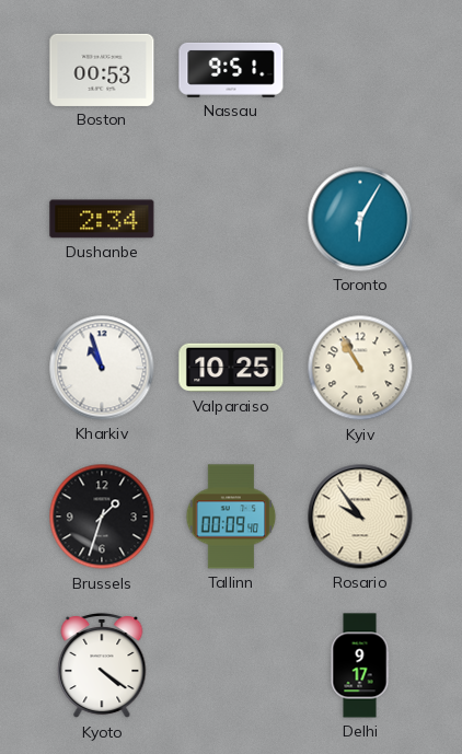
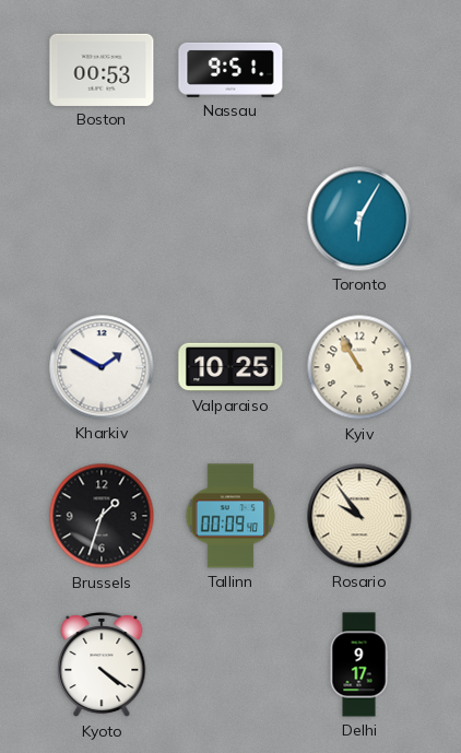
Dushanbe: 2:34 -> none (102, 219)
Kharkiv: 10:57 -> 1:50 (102, 367)
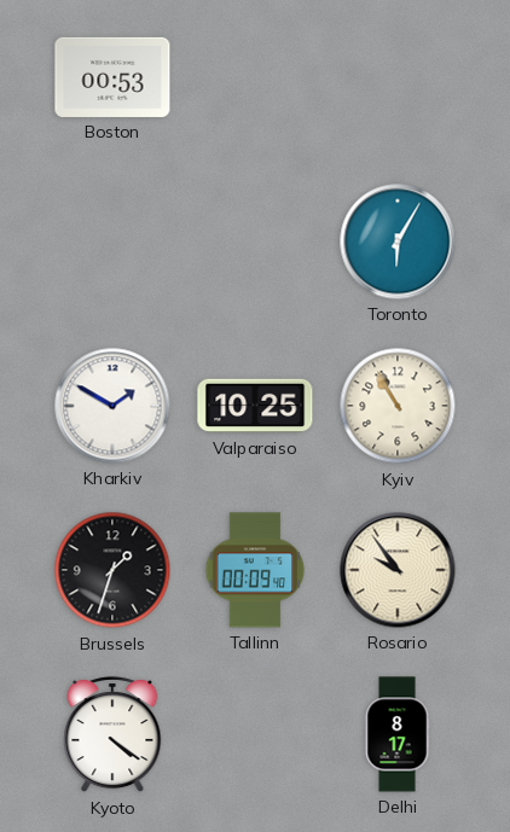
Nassau: 9:51 -> none (230, 70)
Delhi: 9:17 -> 8:17 (398, 734)
